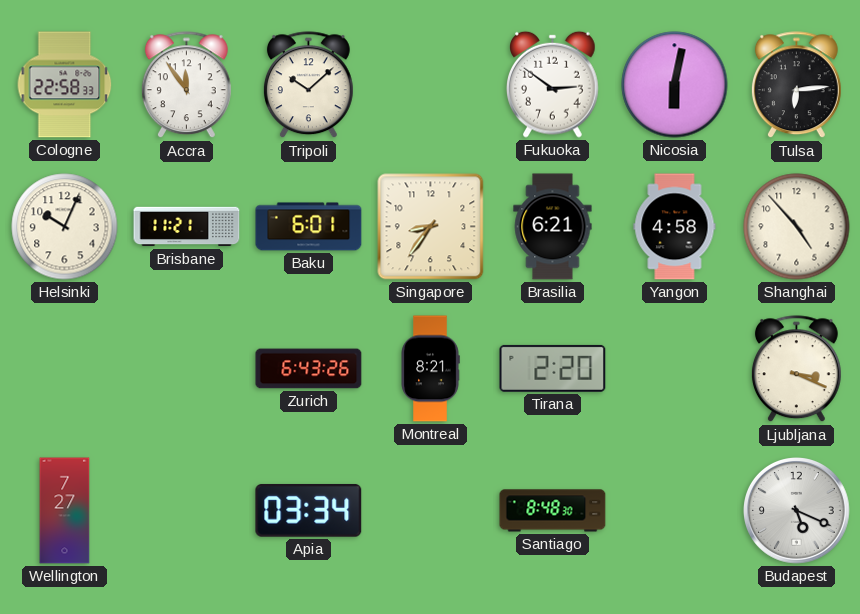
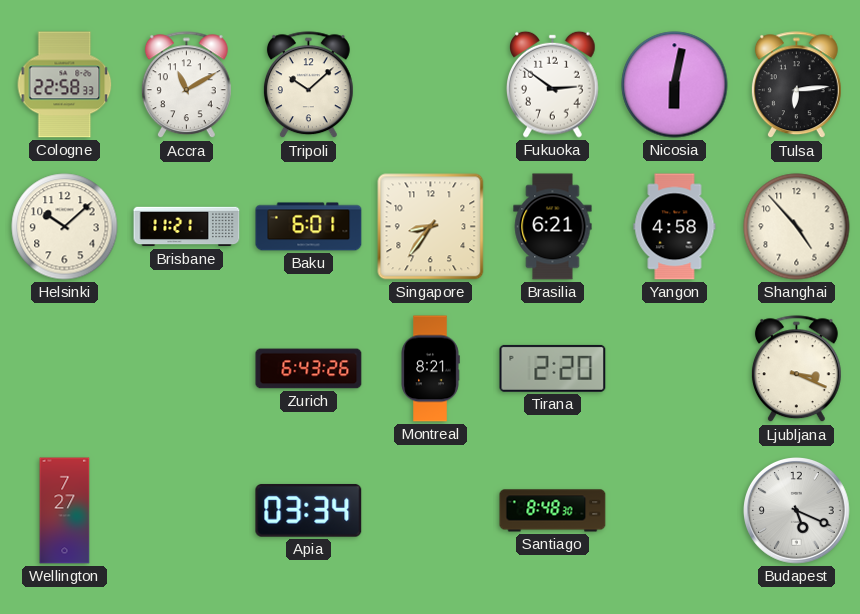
Accra: 11:54 -> 11:10 (186, 85)
Helsinki: 10:04 -> 10:08 (65, 227)
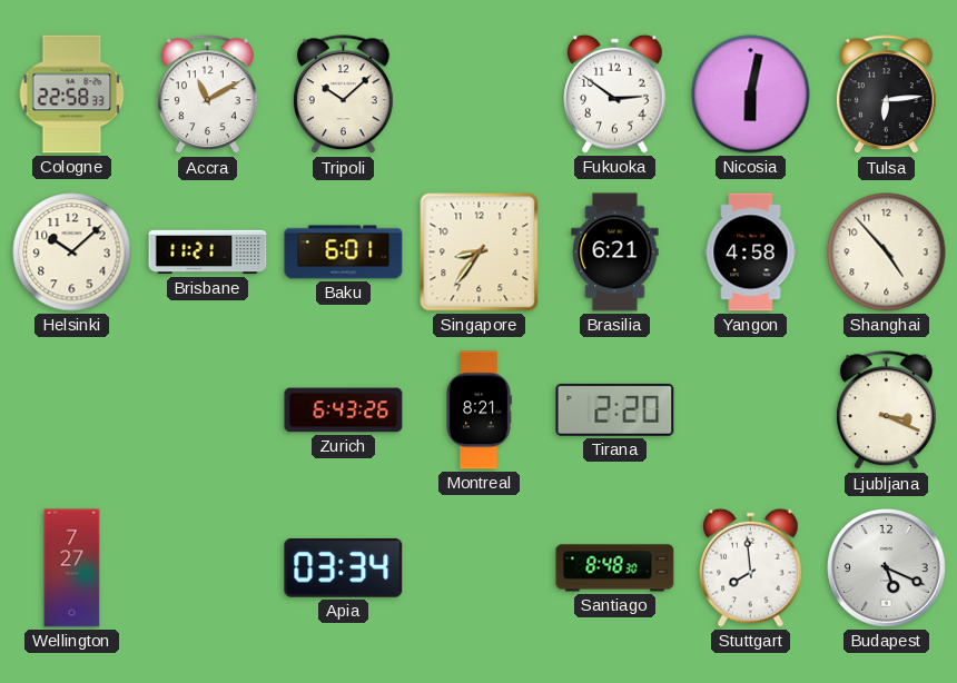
Stuttgart: none -> 7:59 (751, 567)
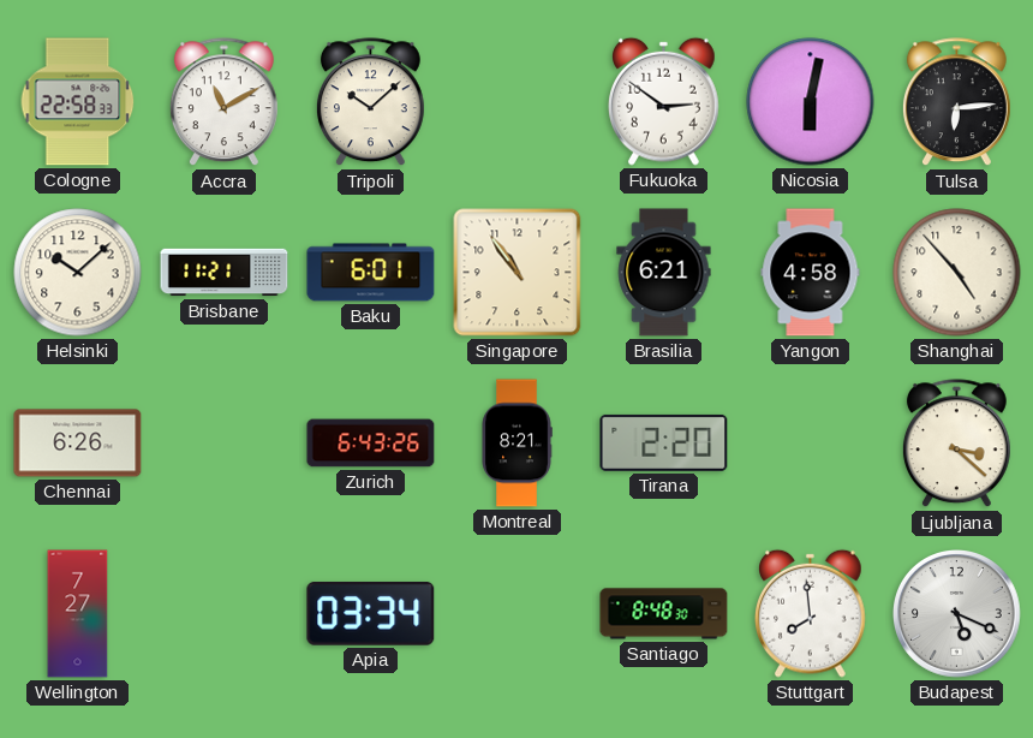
Singapore: 8:36 -> 10:54 (518, 273)
Chennai: none -> 6:26 (78, 444)
Ljubljana: 3:19 -> 3:22 (956, 444)
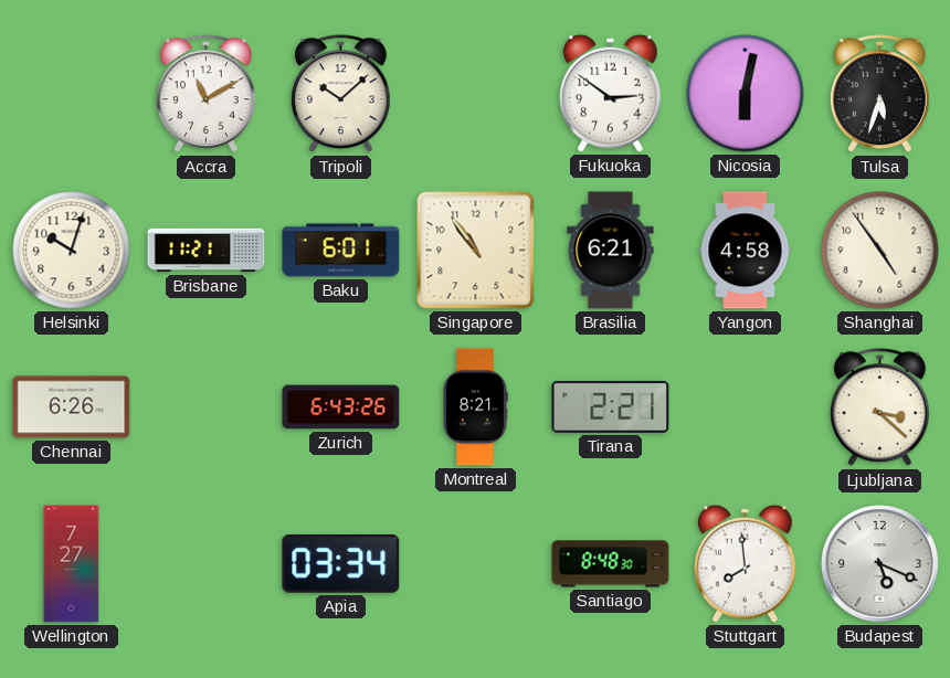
Cologne: 22:58 -> none (78, 102)
Tulsa: 6:14 -> 5:33 (879, 94)
Helsinki: 10:08 -> 10:03 (72, 251)
Shanghai: 4:53 -> 4:54 (880, 251)
Tirana: 2:20 -> 2:21 (611, 406)
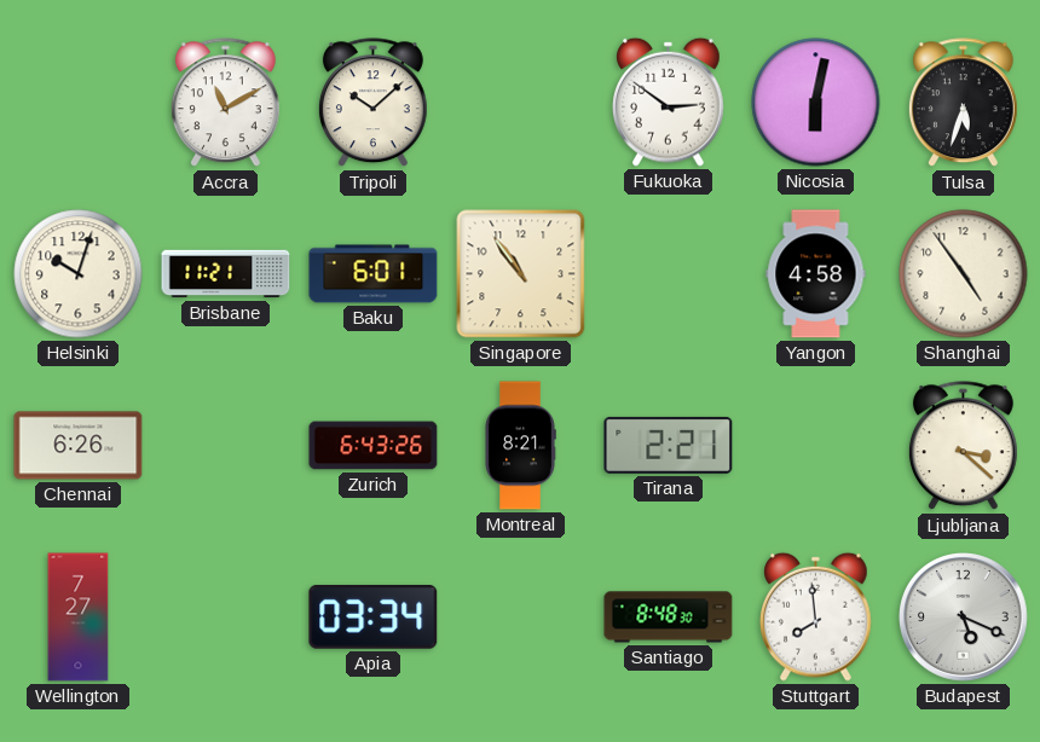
Brasilia: 6:21 -> none (611, 251)
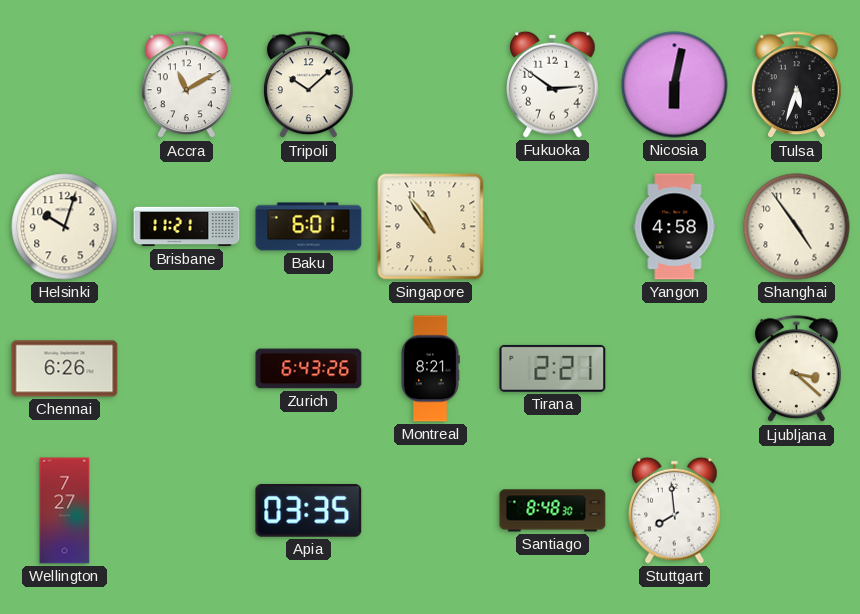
Apia: 03:34 -> 03:35 (309, 510)
Budapest: 5:19 -> none (964, 618)
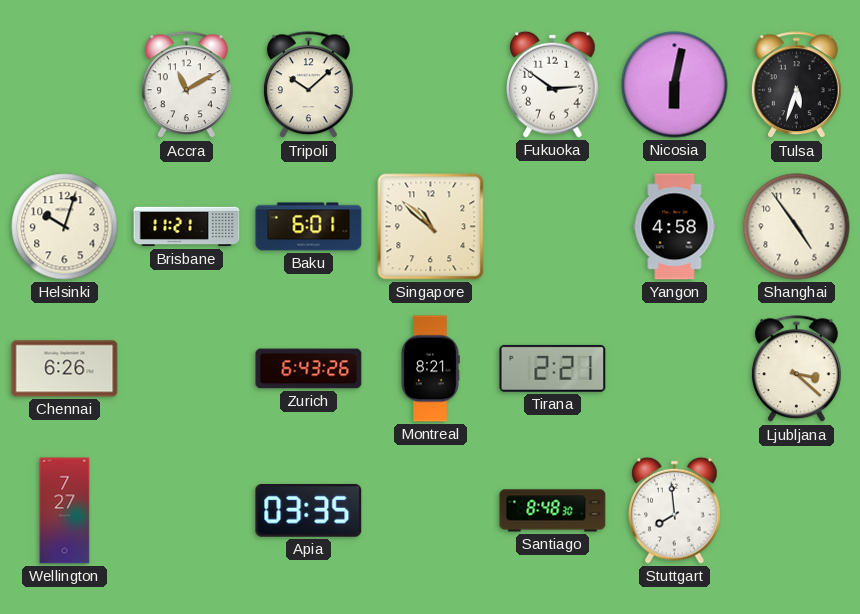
Singapore: 10:54 -> 10:52 (431, 227)
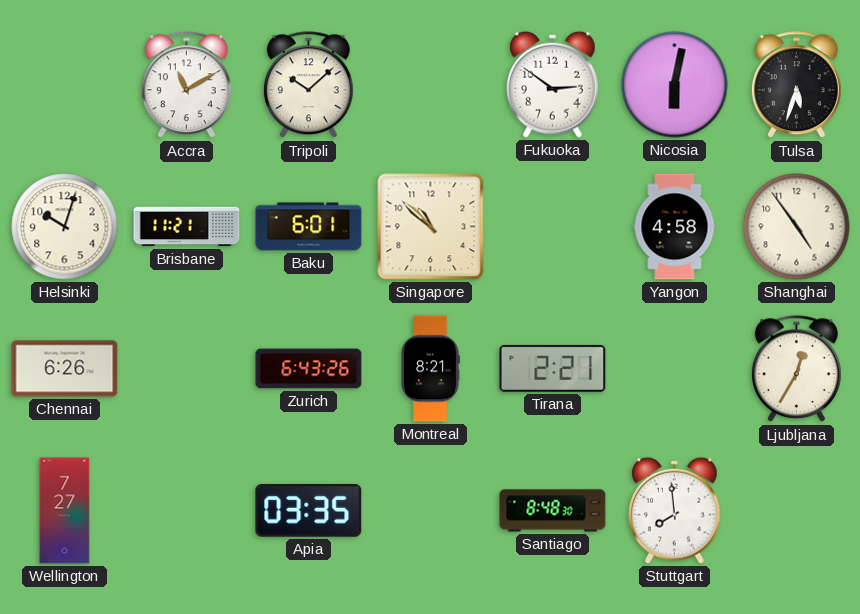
Ljubljana: 3:22 -> 12:35 (796, 369)
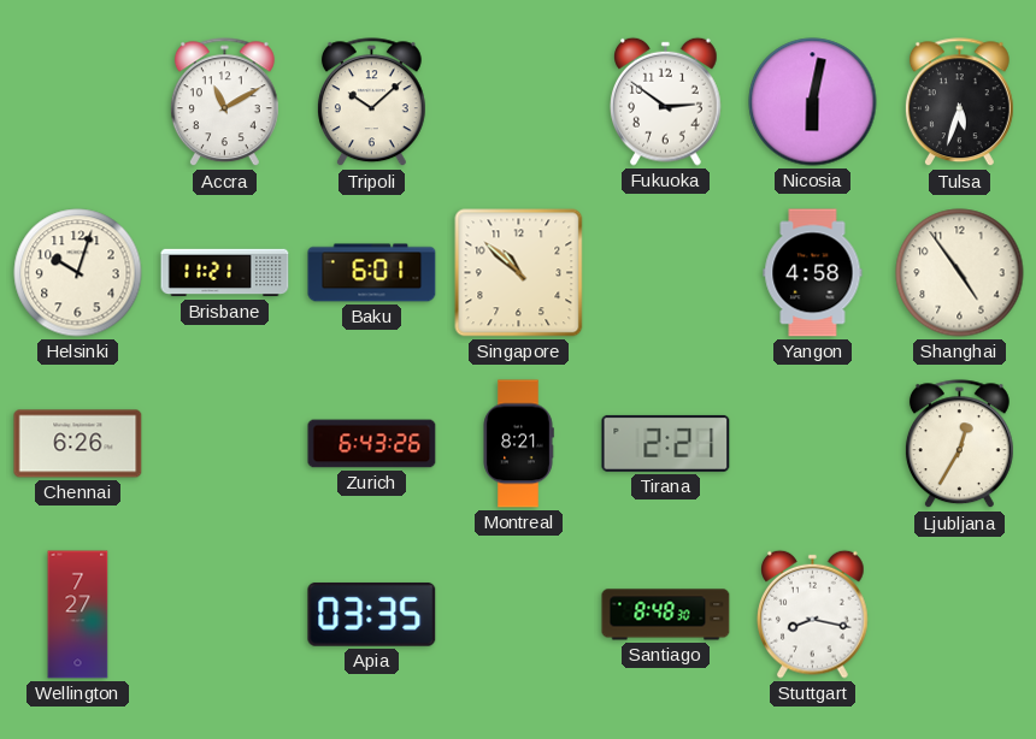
Stuttgart: 7:59 -> 8:17 (813, 614)
